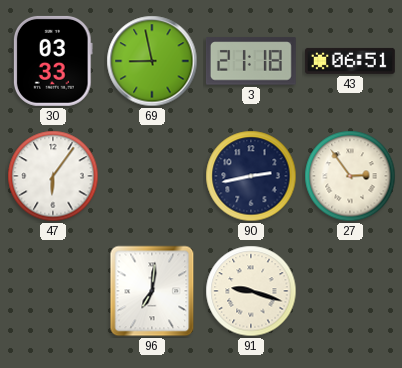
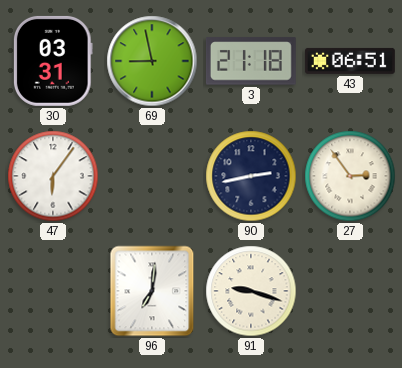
30: 03:33 -> 03:31 (53, 61)
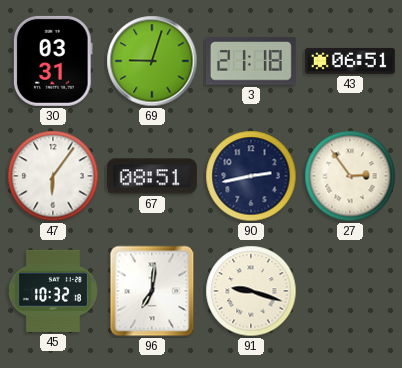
69: 8:58 -> 9:03 (152, 61)
67: none -> 08:51 (152, 176)
45: none -> 10:32 (53, 291)
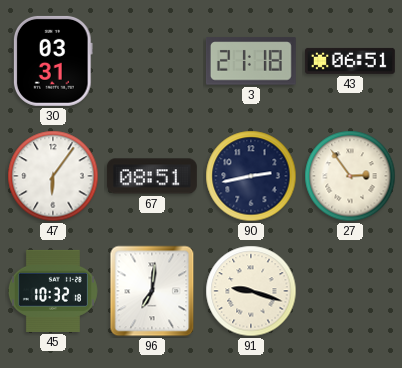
69: 9:03 -> none (152, 61)
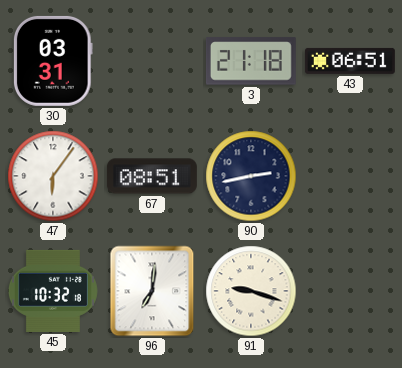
27: 2:54 -> none (350, 176)
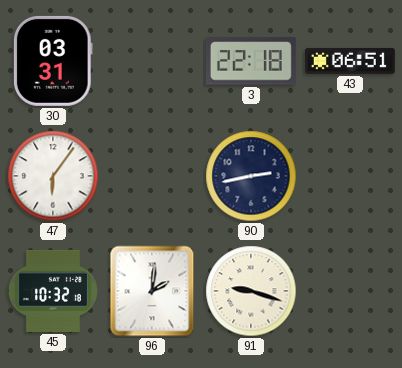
3: 21:18 -> 22:18 (251, 61)
67: 08:51 -> none (152, 176)
96: 7:01 -> 2:01 (152, 291)
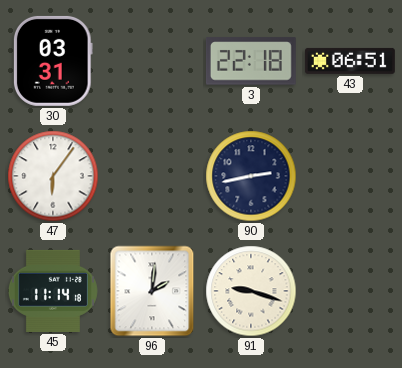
45: 10:32 -> 11:14 (53, 291)
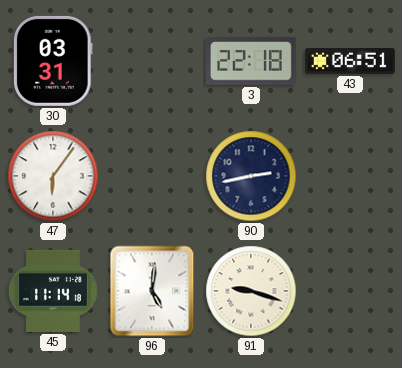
96: 2:01 -> 5:01 (152, 291)
